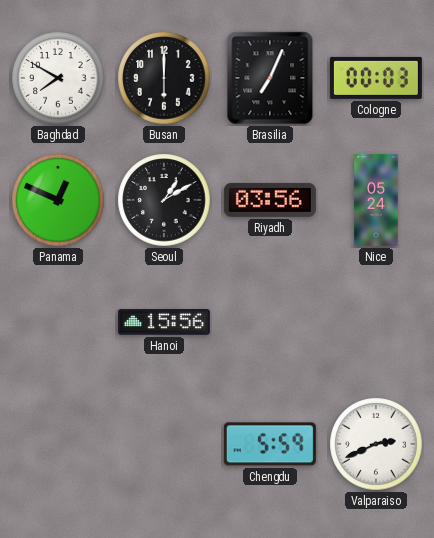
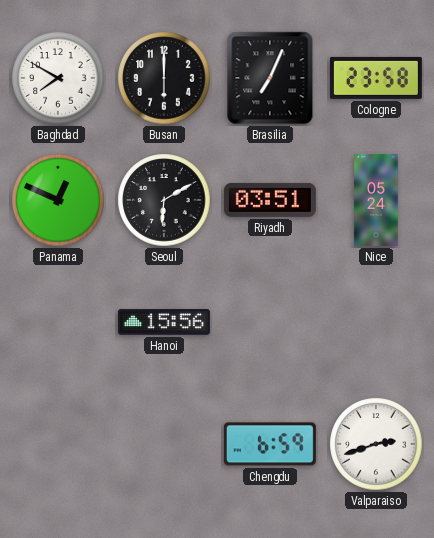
Cologne: 00:03 -> 23:58 (376, 78)
Seoul: 1:10 -> 6:10 (164, 200)
Riyadh: 03:56 -> 03:51 (270, 200)
Chengdu: 5:59 -> 6:59 (270, 444)
Valparaiso: 2:41 -> 2:42 (376, 444)
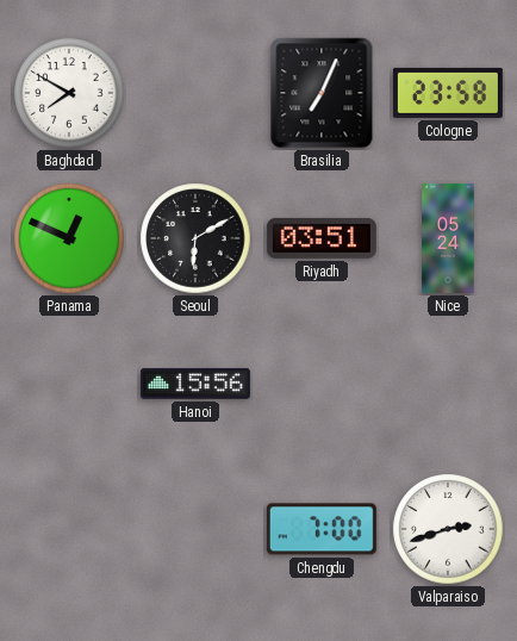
Busan: 6:00 -> none (164, 78)
Chengdu: 6:59 -> 7:00 (322, 529)
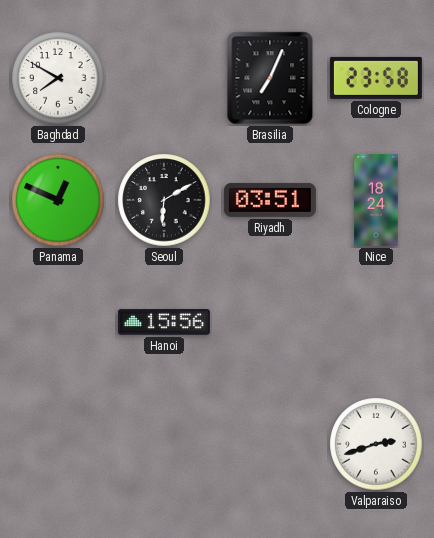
Nice: 05:24 -> 18:24 (376, 200)
Chengdu: 7:00 -> none (322, 529)
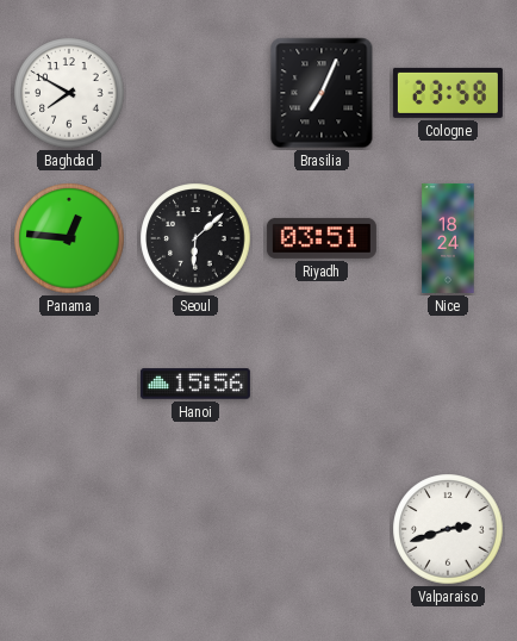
Panama: 12:49 -> 12:46 (69, 238)
Seoul: 6:10 -> 6:08 (195, 238)
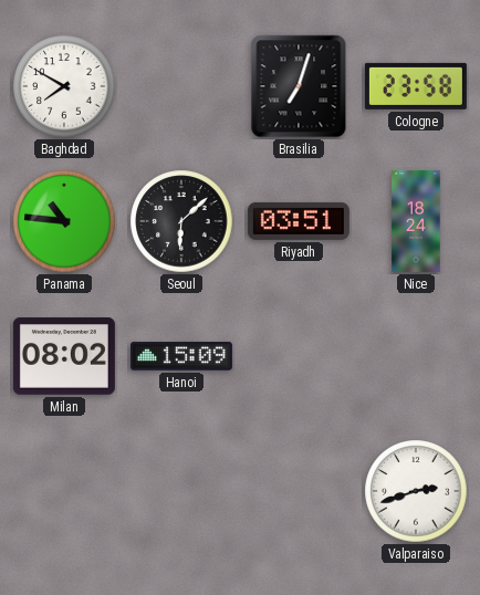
Brasilia: 7:04 -> 7:03 (299, 86)
Panama: 12:46 -> 10:46 (64, 221)
Milan: none -> 08:02 (64, 356)
Hanoi: 15:56 -> 15:09 (181, 356)
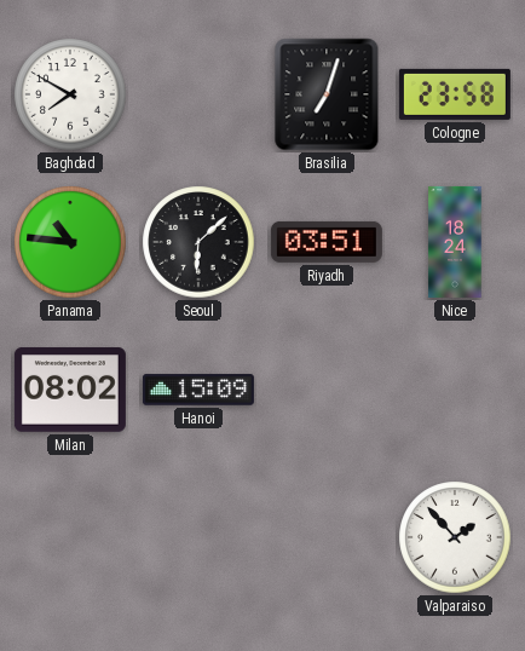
Valparaiso: 2:42 -> 1:53 (455, 537)
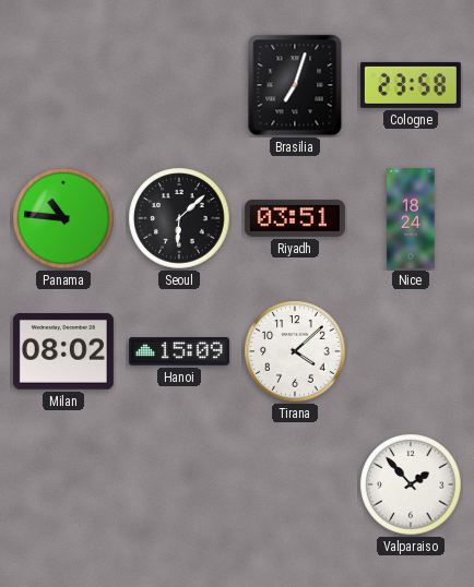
Baghdad: 7:50 -> none (70, 94)
Tirana: none -> 4:08 (295, 351)
